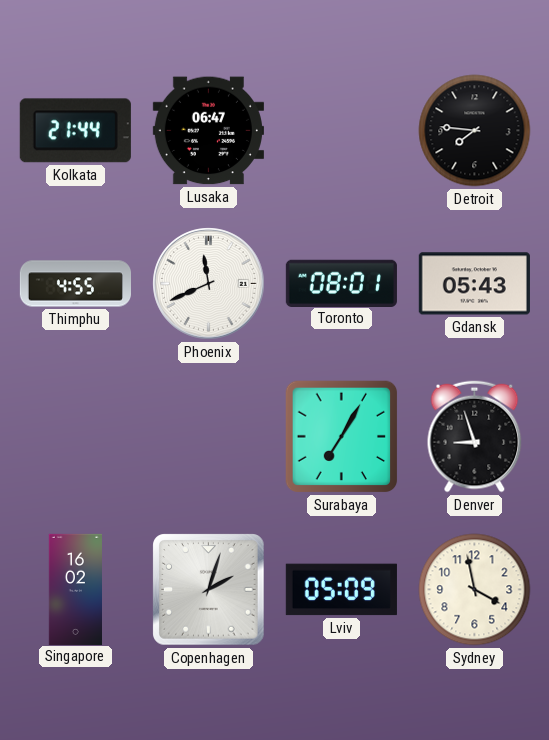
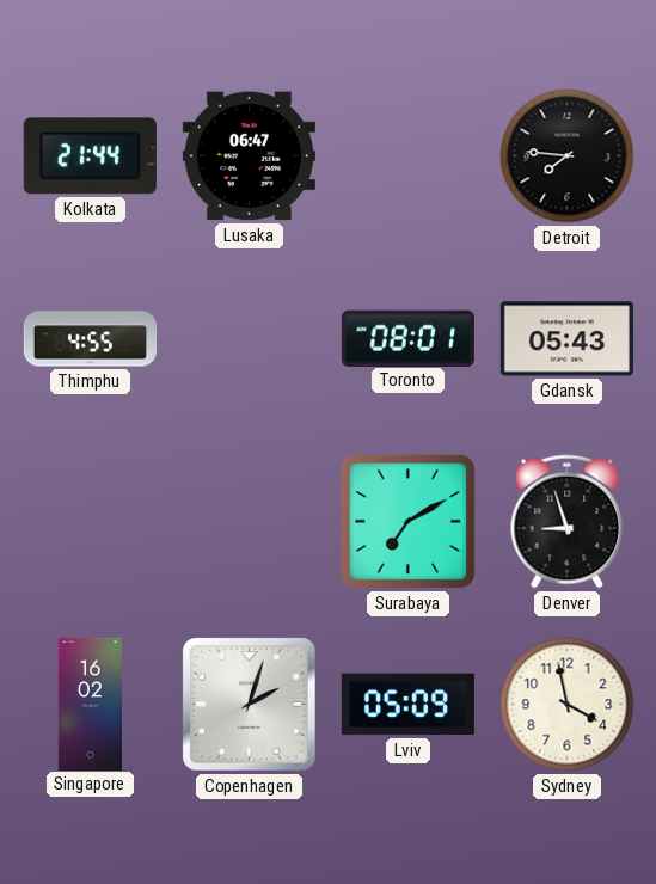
Phoenix: 11:41 -> none (209, 284)
Surabaya: 7:05 -> 7:10 (409, 522)
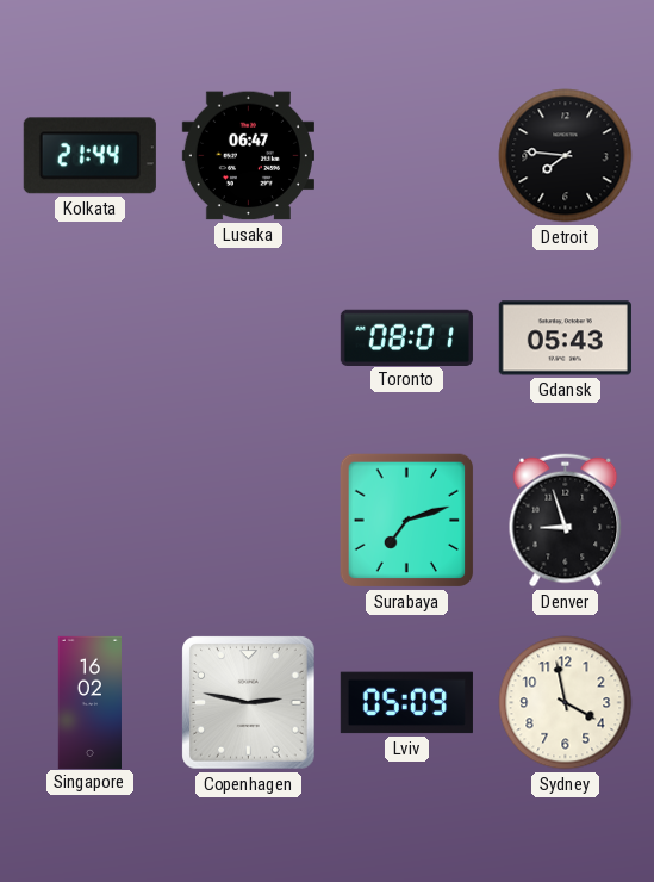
Thimphu: 4:55 -> none (90, 339)
Surabaya: 7:10 -> 7:12 (407, 521)
Copenhagen: 2:03 -> 2:47 (249, 703)
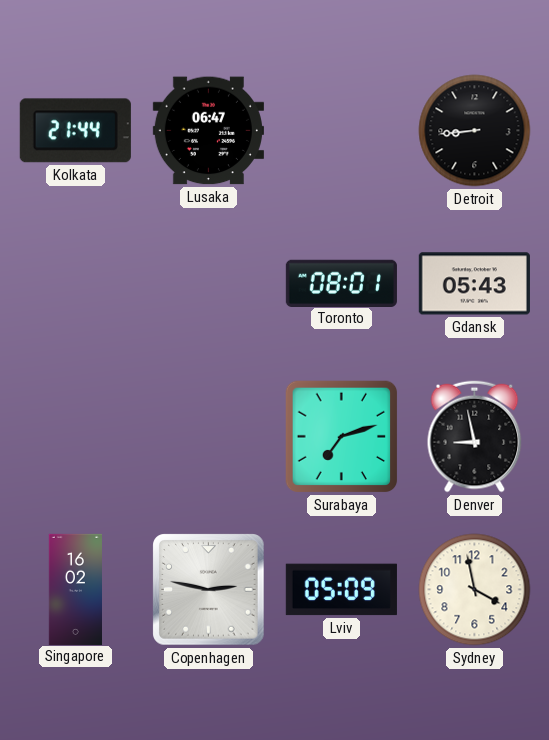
Detroit: 7:46 -> 8:44 (475, 131)
Denver: 8:57 -> 8:58 (475, 437)
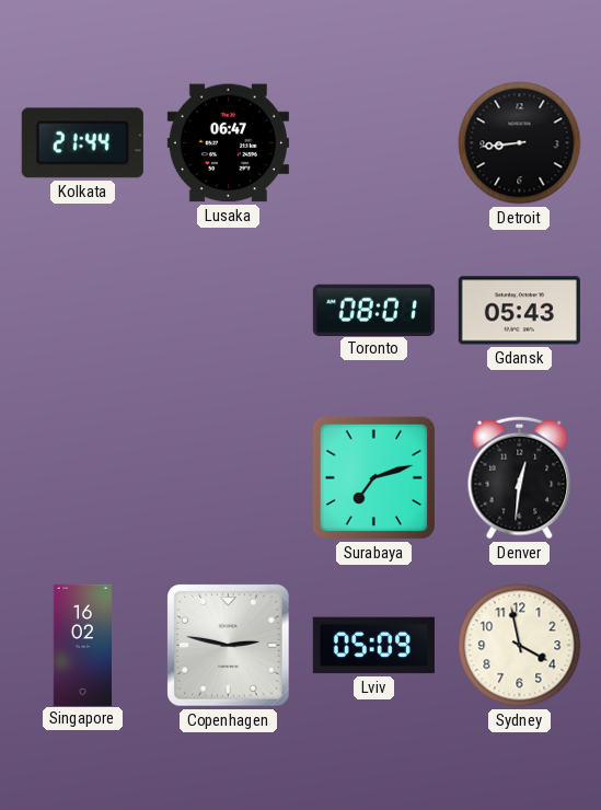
Denver: 8:58 -> 12:31 (520, 478)
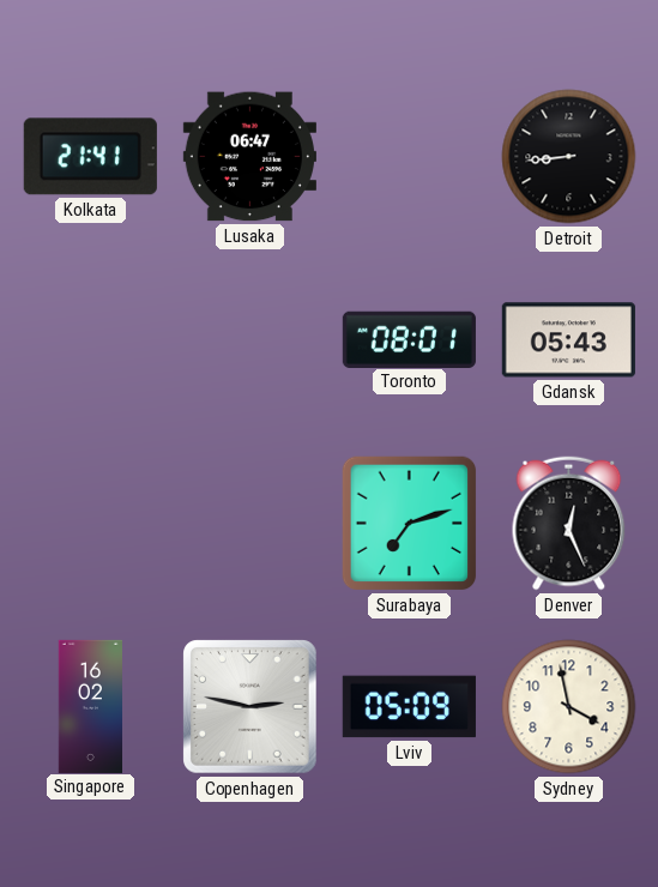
Kolkata: 21:44 -> 21:41 (90, 157)
Denver: 12:31 -> 12:26 (569, 524)
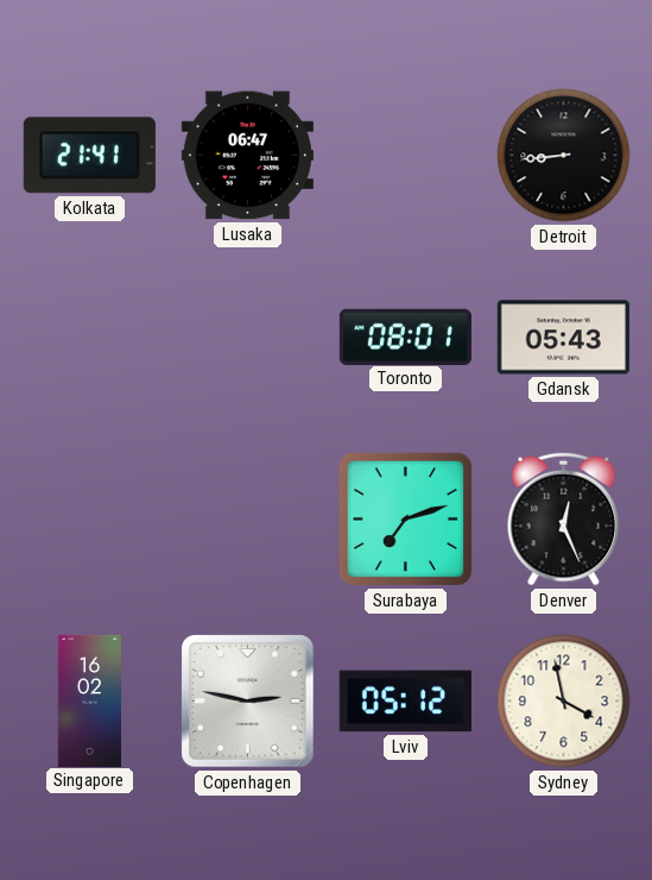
Lviv: 05:09 -> 05:12 (405, 702)
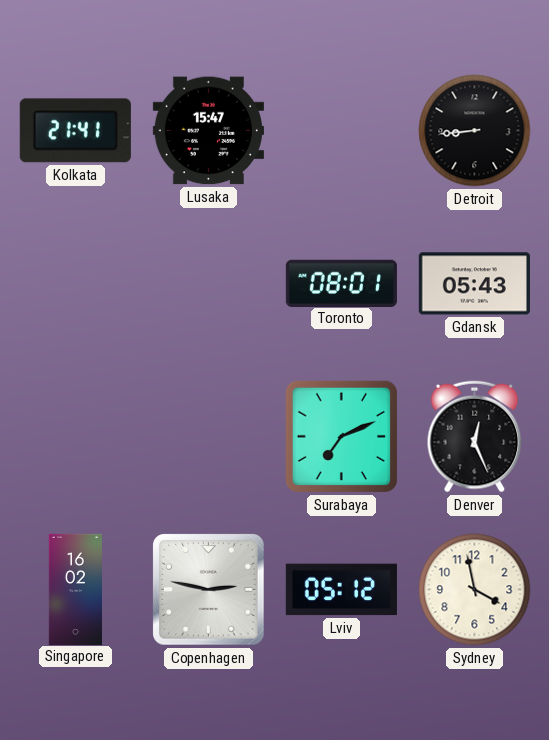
Lusaka: 06:47 -> 15:47 (208, 131)
Surabaya: 7:12 -> 7:11 (342, 437)
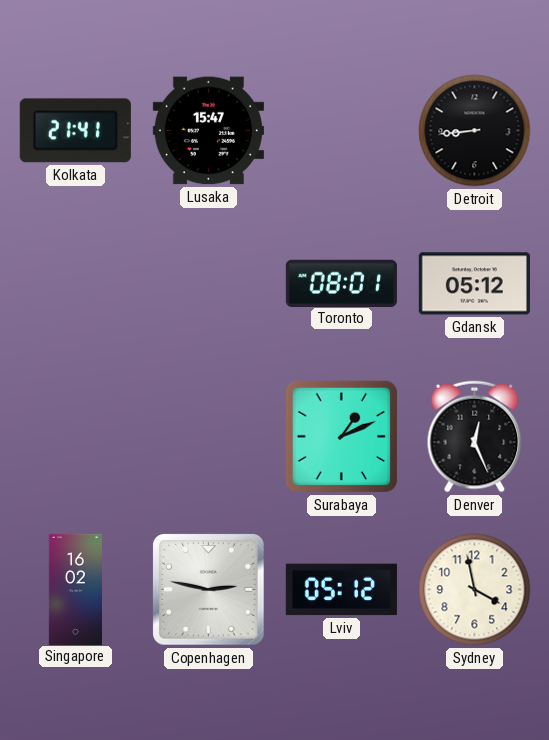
Gdansk: 05:43 -> 05:12 (474, 284)
Surabaya: 7:11 -> 1:11 (342, 437)
